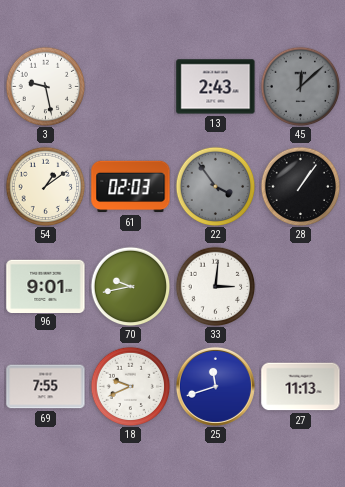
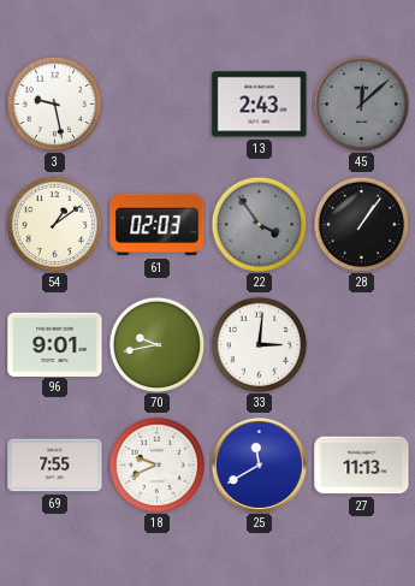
25: 11:42 -> 11:40 (259, 464)
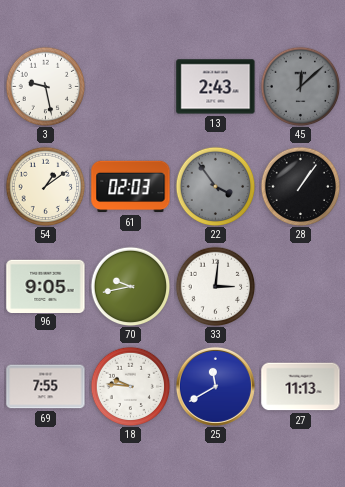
96: 9:01 -> 9:05 (46, 286)
18: 9:41 -> 9:46 (130, 386)
